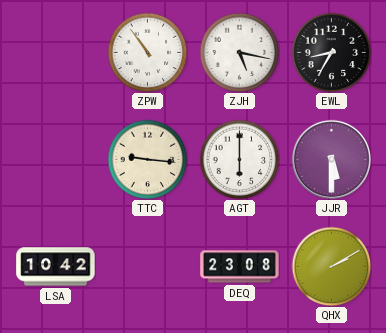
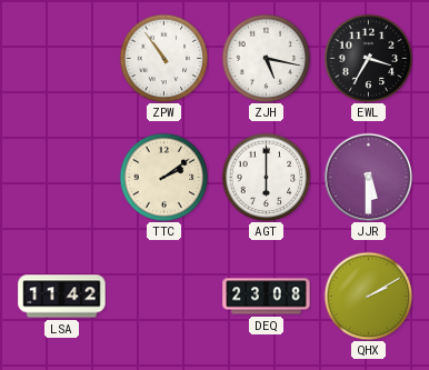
EWL: 8:35 -> 3:35 (368, 58)
TTC: 9:16 -> 2:09 (163, 177)
LSA: 10:42 -> 11:42 (62, 297)
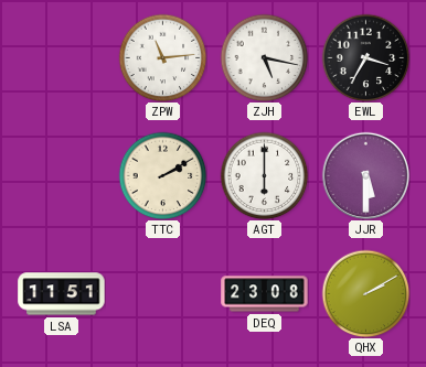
ZPW: 10:54 -> 11:14 (162, 57)
TTC: 2:09 -> 2:10 (162, 175)
LSA: 11:42 -> 11:51 (62, 294)
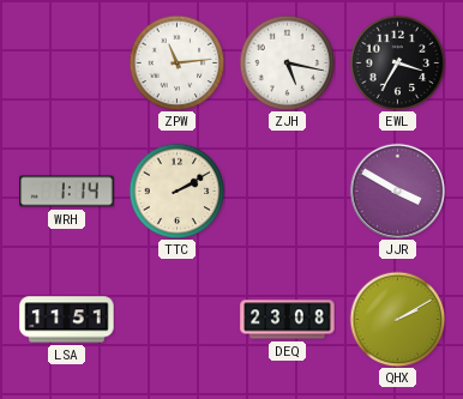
WRH: none -> 1:14 (67, 192)
AGT: 6:00 -> none (264, 175)
JJR: 5:30 -> 3:50 (397, 191)
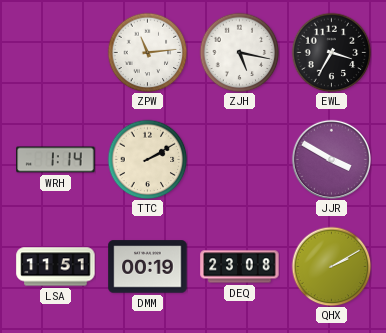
DMM: none -> 00:19 (148, 267)
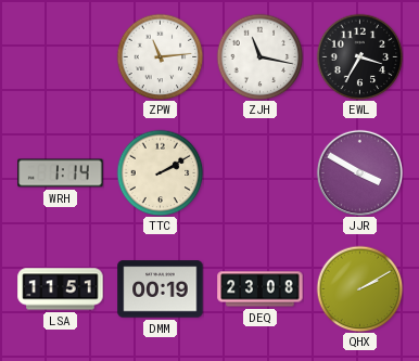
ZJH: 5:17 -> 11:17 (259, 56)
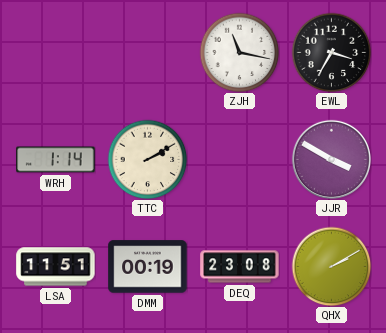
ZPW: 11:14 -> none (160, 56)
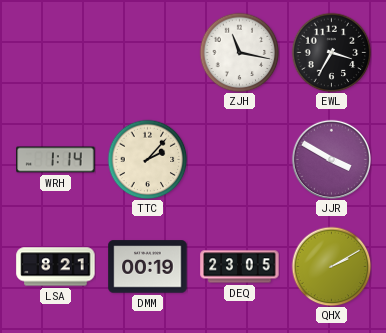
TTC: 2:10 -> 2:07 (147, 159)
LSA: 11:51 -> 8:21 (56, 267)
DEQ: 23:08 -> 23:05 (240, 267)
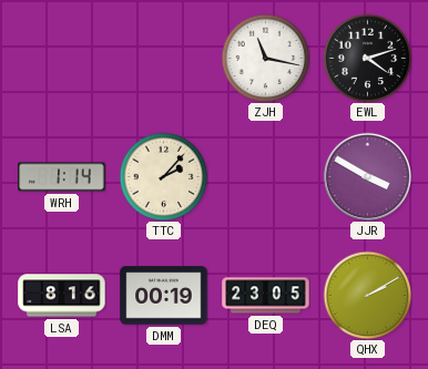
EWL: 3:35 -> 4:12 (367, 58)
LSA: 8:21 -> 8:16 (62, 296)
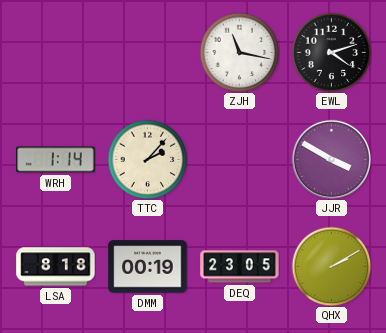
LSA: 8:16 -> 8:18 (56, 267)
